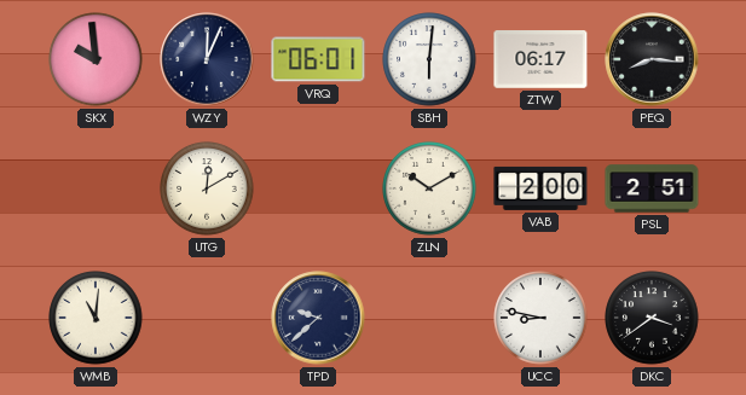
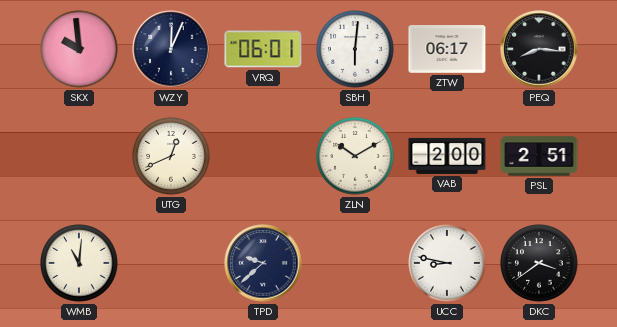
UTG: 12:10 -> 12:41 (171, 156)
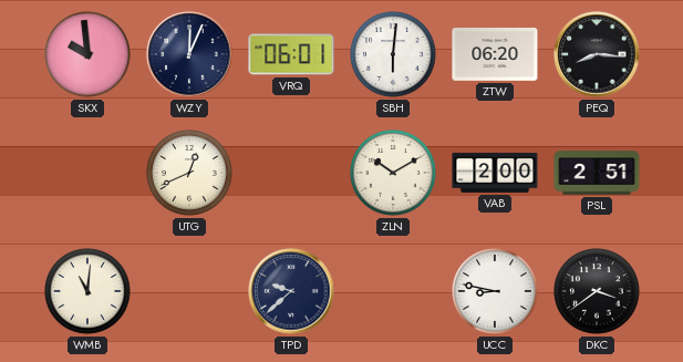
ZTW: 06:17 -> 06:20 (495, 54)
